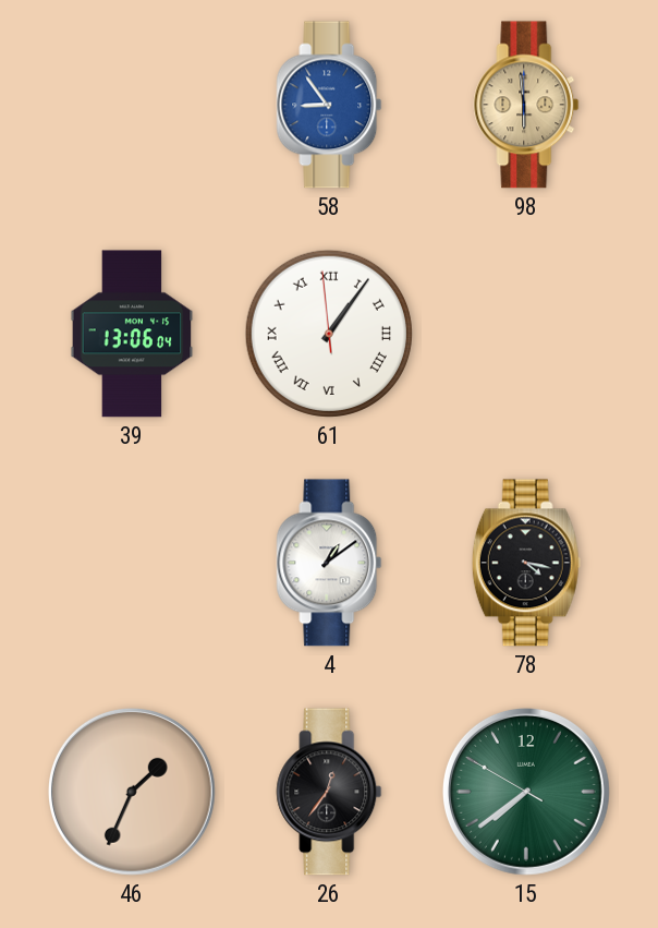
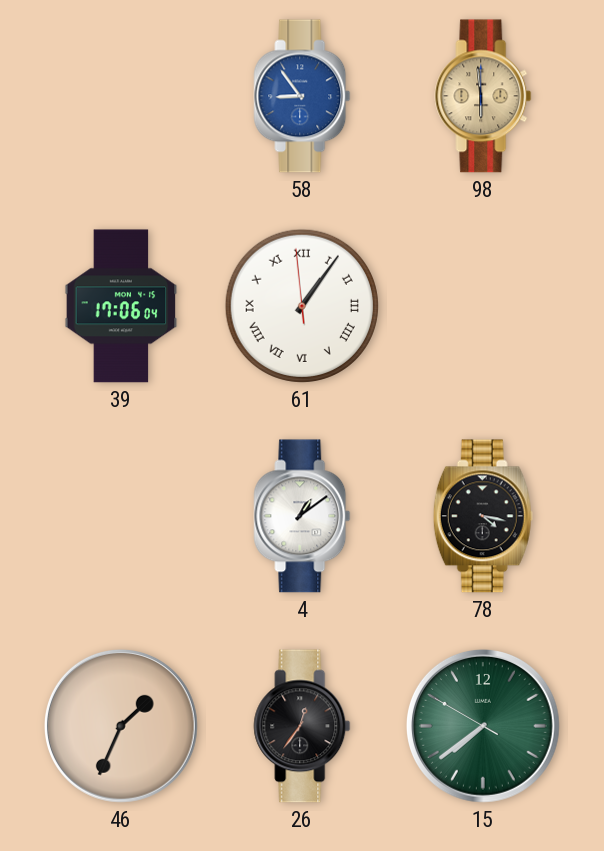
39: 13:06 -> 17:06 (121, 306)
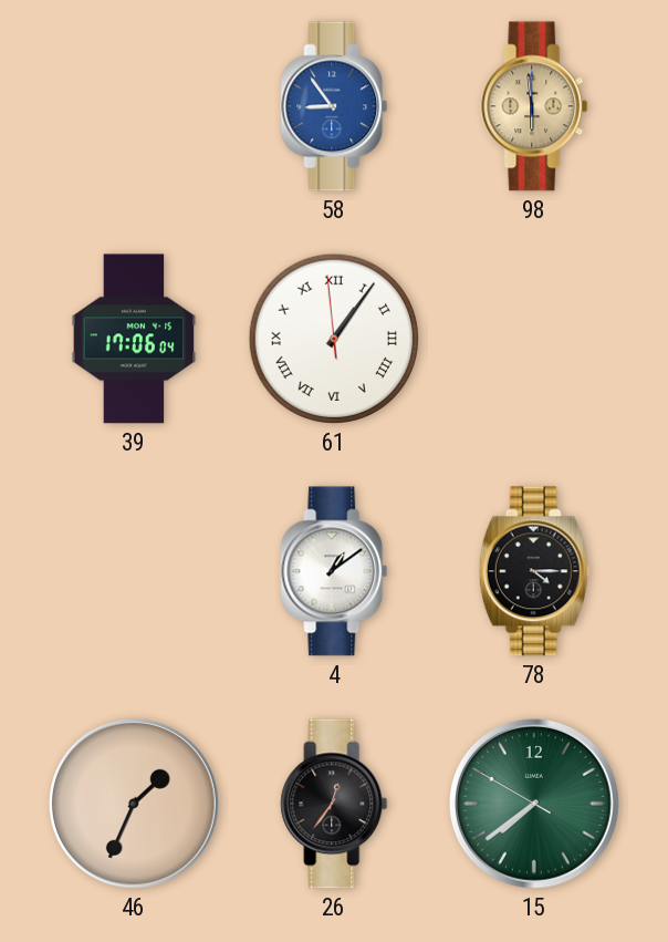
78: 4:17 -> 4:15 (534, 571)
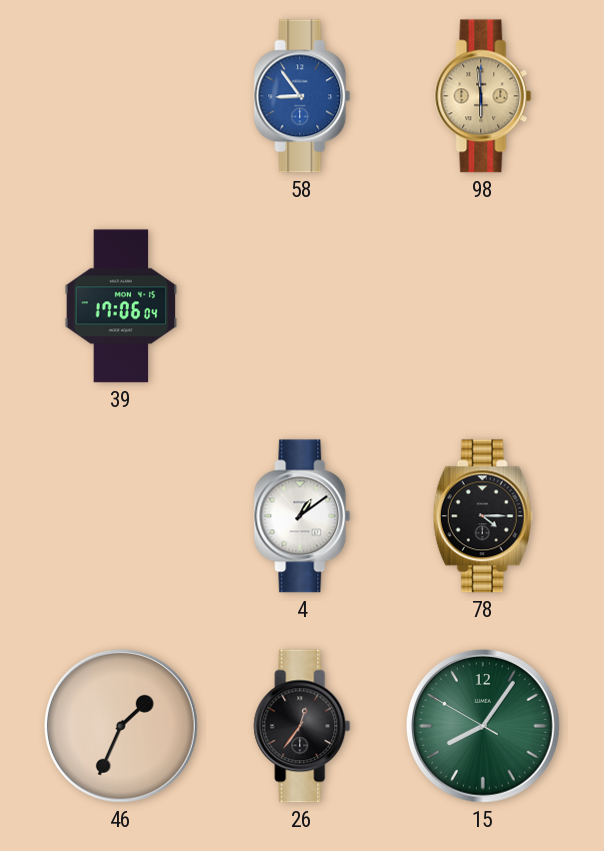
61: 1:05 -> none (334, 339)
15: 7:38 -> 8:05 (483, 726)
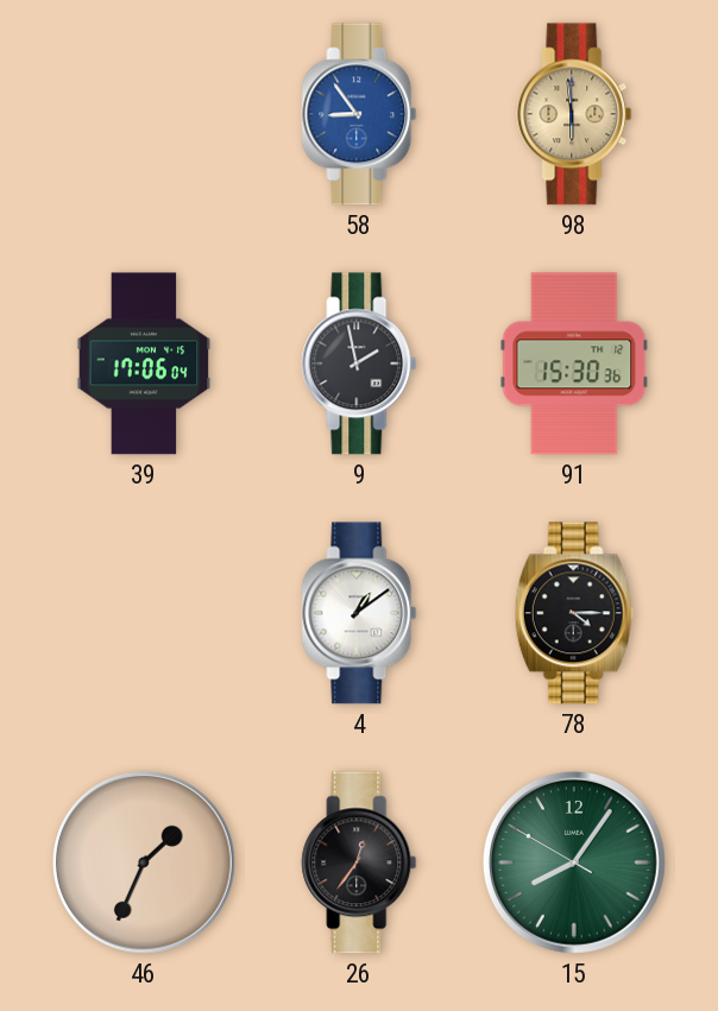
9: none -> 1:58 (359, 364)
91: none -> 15:30 (574, 364)
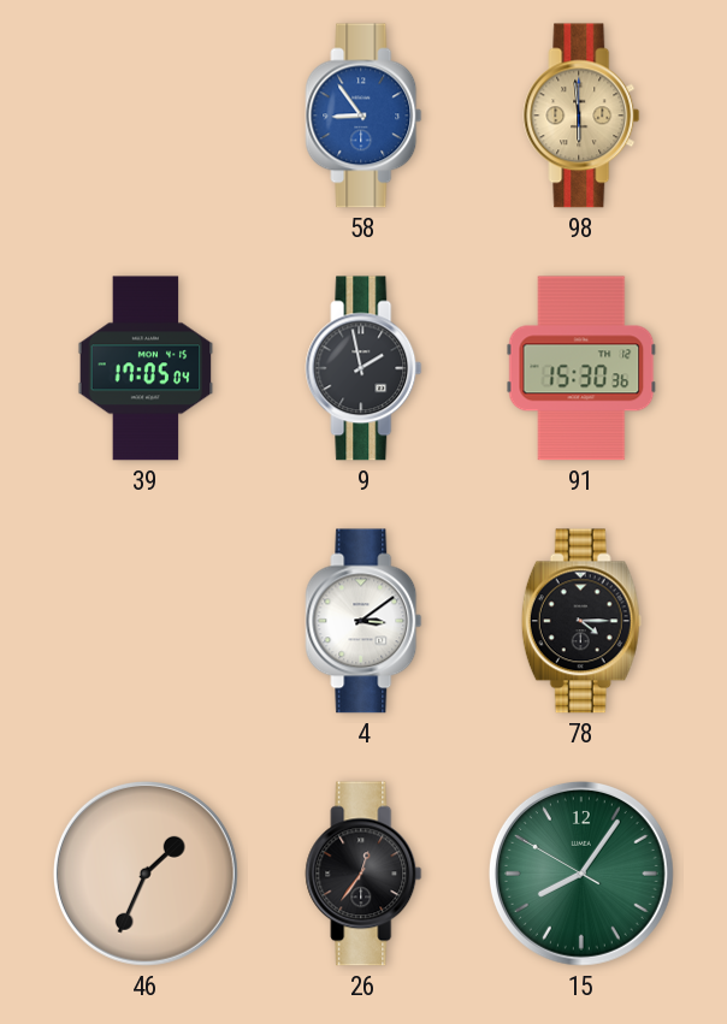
39: 17:06 -> 17:05 (146, 368)
4: 1:09 -> 3:09 (363, 621)
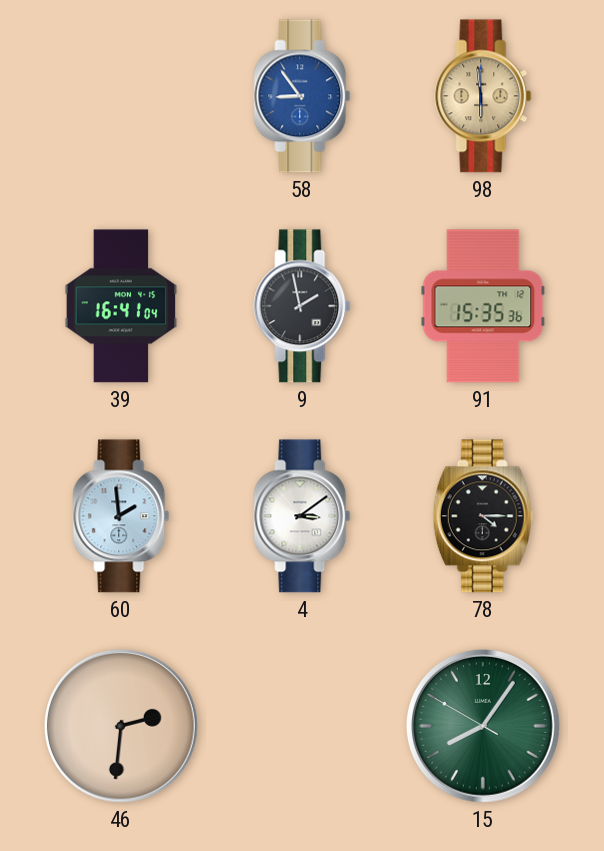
39: 17:05 -> 16:41 (121, 306)
91: 15:30 -> 15:35 (483, 306)
60: none -> 1:59 (121, 516)
46: 1:34 -> 2:31 (121, 726)
26: 12:36 -> none (363, 874)
